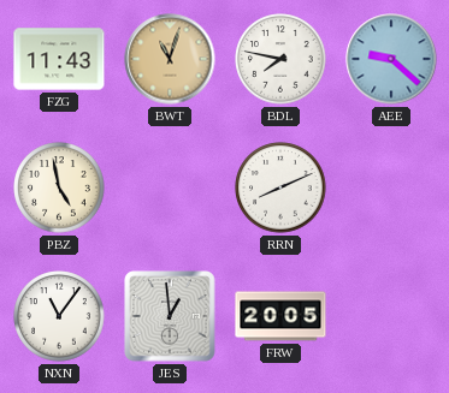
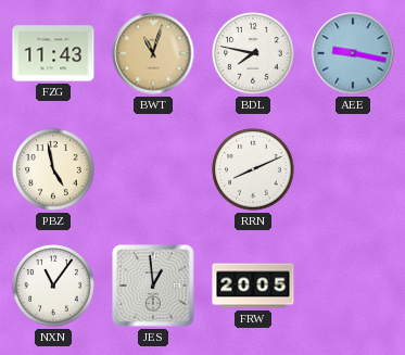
AEE: 9:22 -> 9:17 (353, 53)
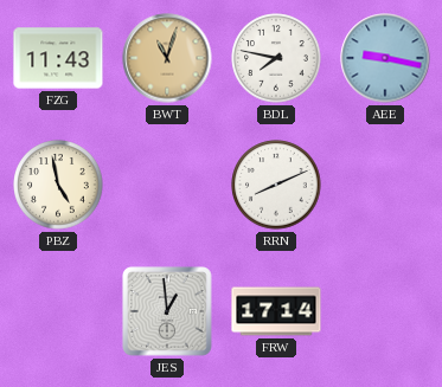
NXN: 11:06 -> none (53, 286)
FRW: 20:05 -> 17:14 (276, 311)
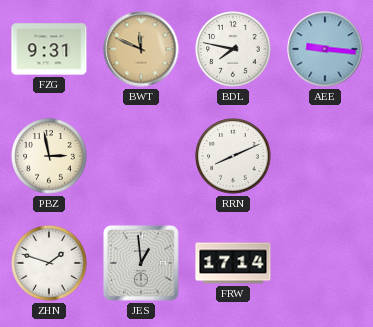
FZG: 11:43 -> 9:31 (49, 49)
BWT: 11:03 -> 11:49 (141, 49)
AEE: 9:17 -> 9:16 (325, 49)
PBZ: 4:58 -> 2:58 (49, 156)
ZHN: none -> 1:48 (49, 263)
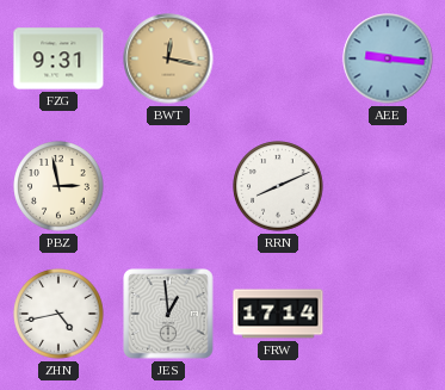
BWT: 11:49 -> 12:17 (168, 58)
BDL: 7:47 -> none (233, 49)
ZHN: 1:48 -> 4:43 (58, 314)
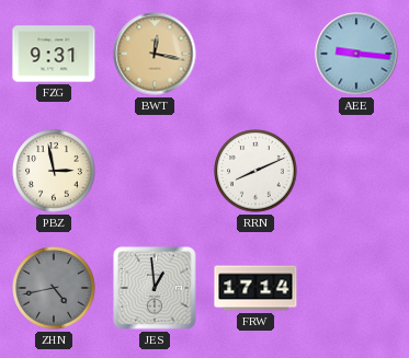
ZHN dial: white -> grey (54, 288)
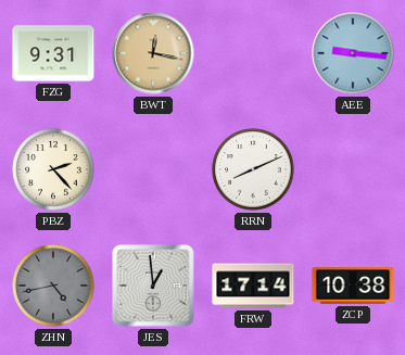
PBZ: 2:58 -> 2:23 (53, 169)
ZCP: none -> 10:38 (353, 286)
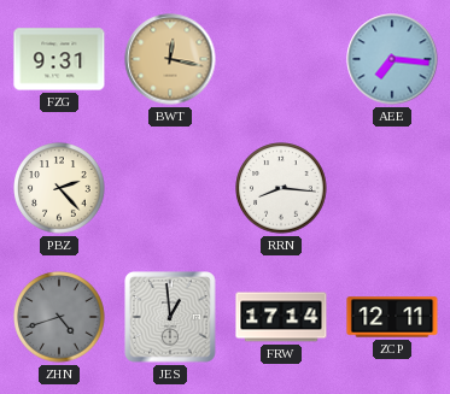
AEE: 9:16 -> 7:16 (392, 59)
RRN: 8:11 -> 8:16 (281, 188)
ZHN: 4:43 -> 4:42 (59, 317)
ZCP: 10:38 -> 12:11 (392, 317)
